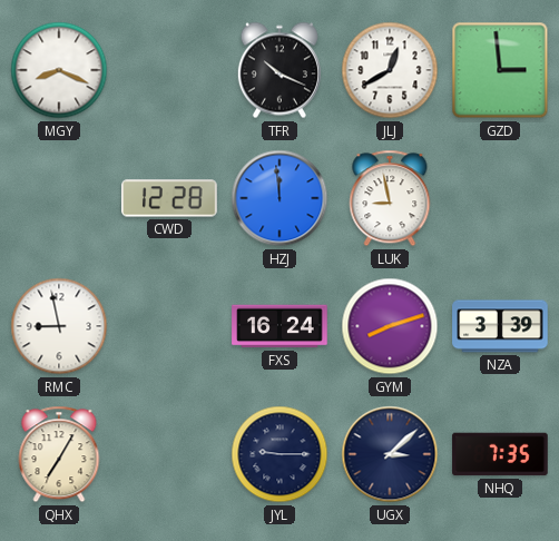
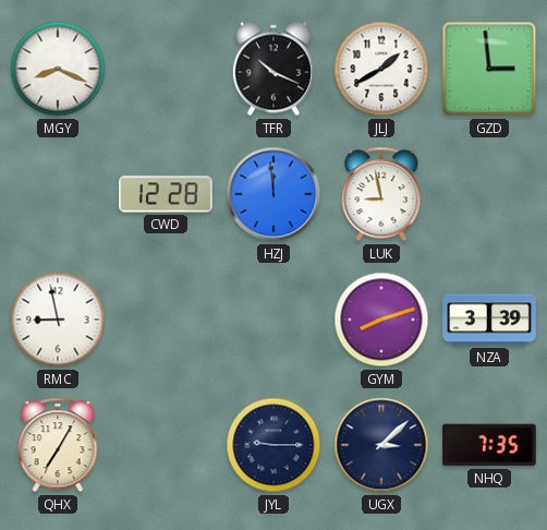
JLJ: 12:40 -> 1:40 (381, 69)
FXS: 16:24 -> none (279, 326)
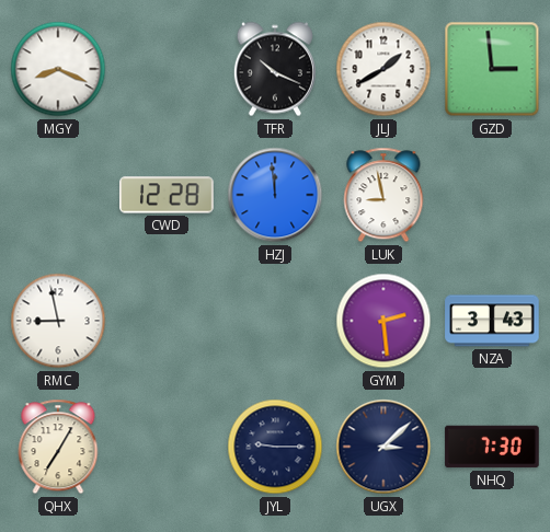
GYM: 8:12 -> 2:29 (383, 321)
NZA: 3:39 -> 3:43 (492, 321)
NHQ: 7:35 -> 7:30 (492, 447)
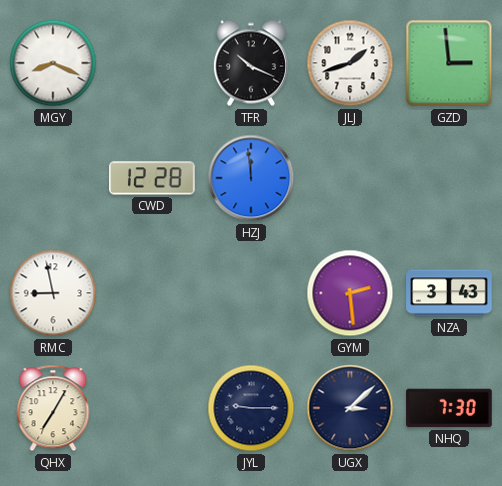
JLJ: 1:40 -> 1:42 (350, 63)
LUK: 8:58 -> none (383, 195)
